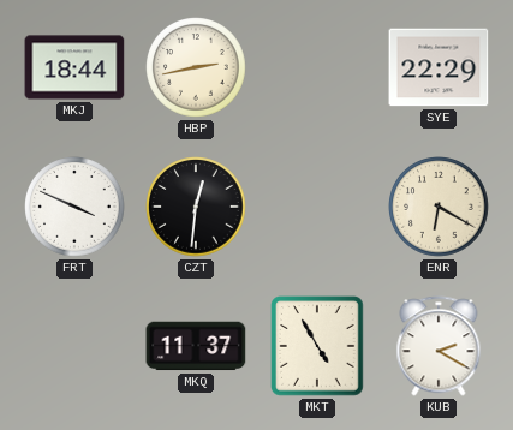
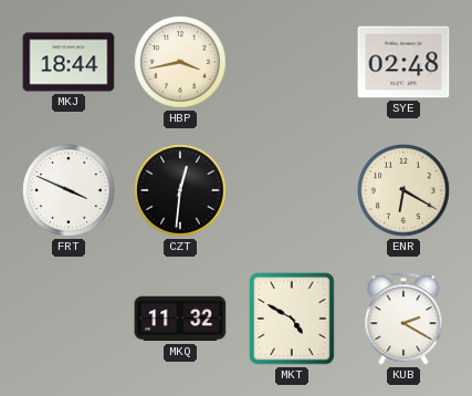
HBP: 2:43 -> 3:43 (180, 62)
SYE: 22:29 -> 02:48 (403, 62)
MKQ: 11:37 -> 11:32 (180, 319)
MKT: 4:55 -> 4:50 (292, 319)
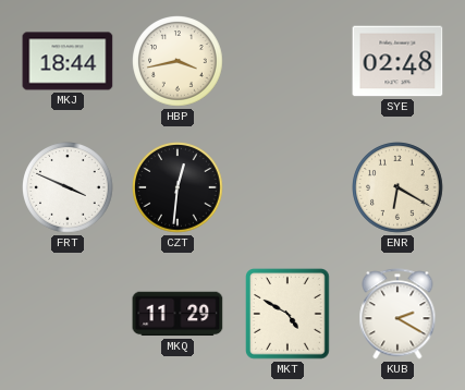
MKQ: 11:32 -> 11:29 (178, 314)
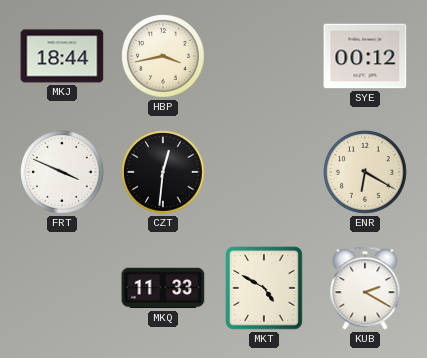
SYE: 02:48 -> 00:12 (365, 56)
MKQ: 11:29 -> 11:33 (163, 288)
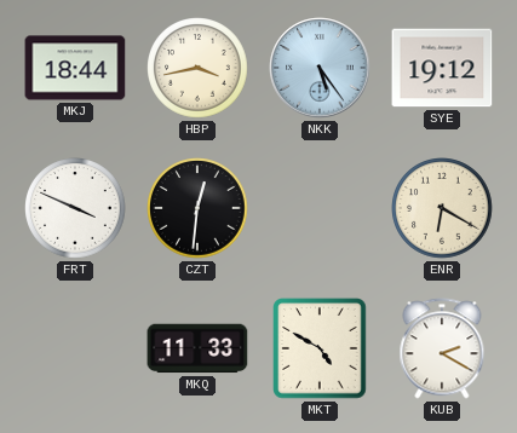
NKK: none -> 5:24 (320, 68)
SYE: 00:12 -> 19:12 (442, 68)
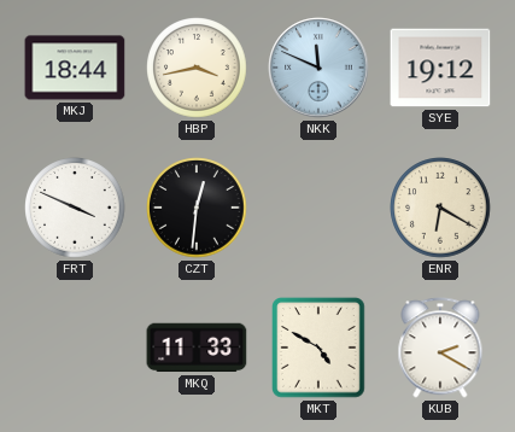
NKK: 5:24 -> 11:49 (318, 68)
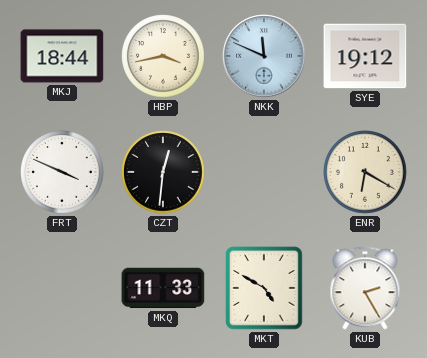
KUB: 2:20 -> 2:25 (365, 288)
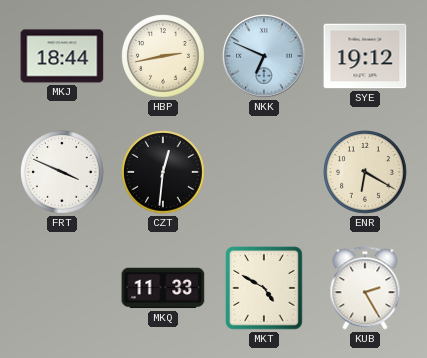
HBP: 3:43 -> 2:43 (163, 56)
NKK: 11:49 -> 6:49 (264, 56)
